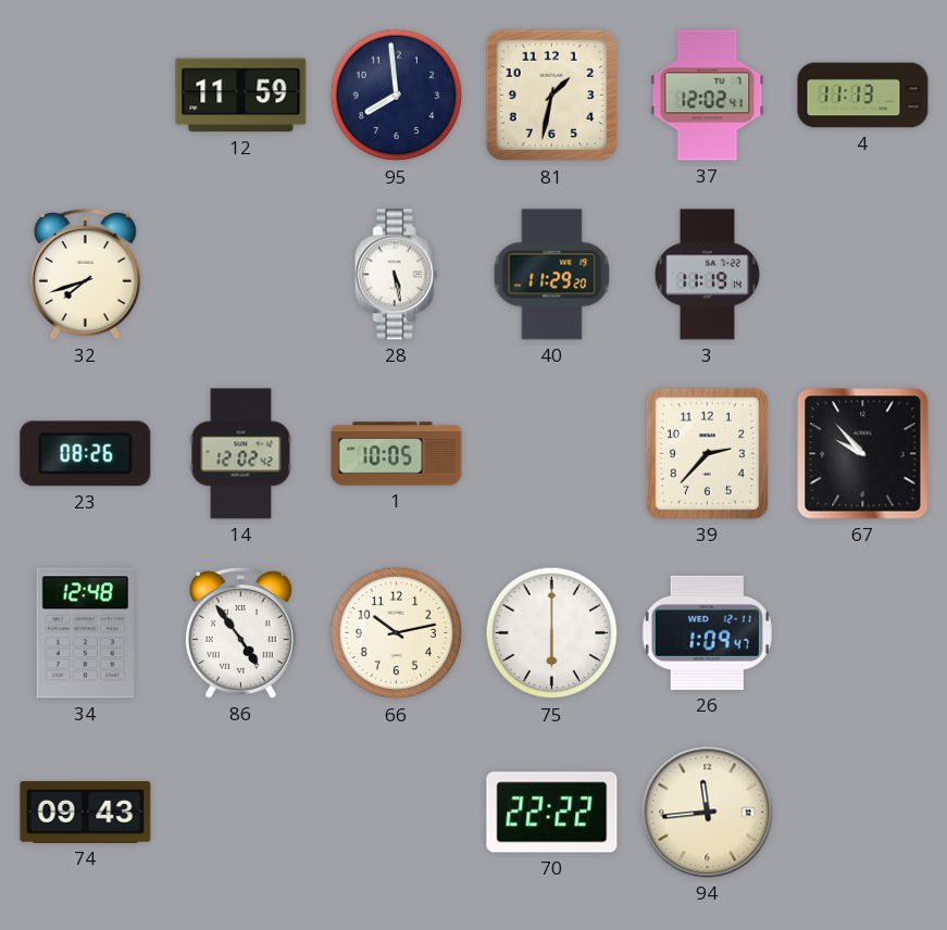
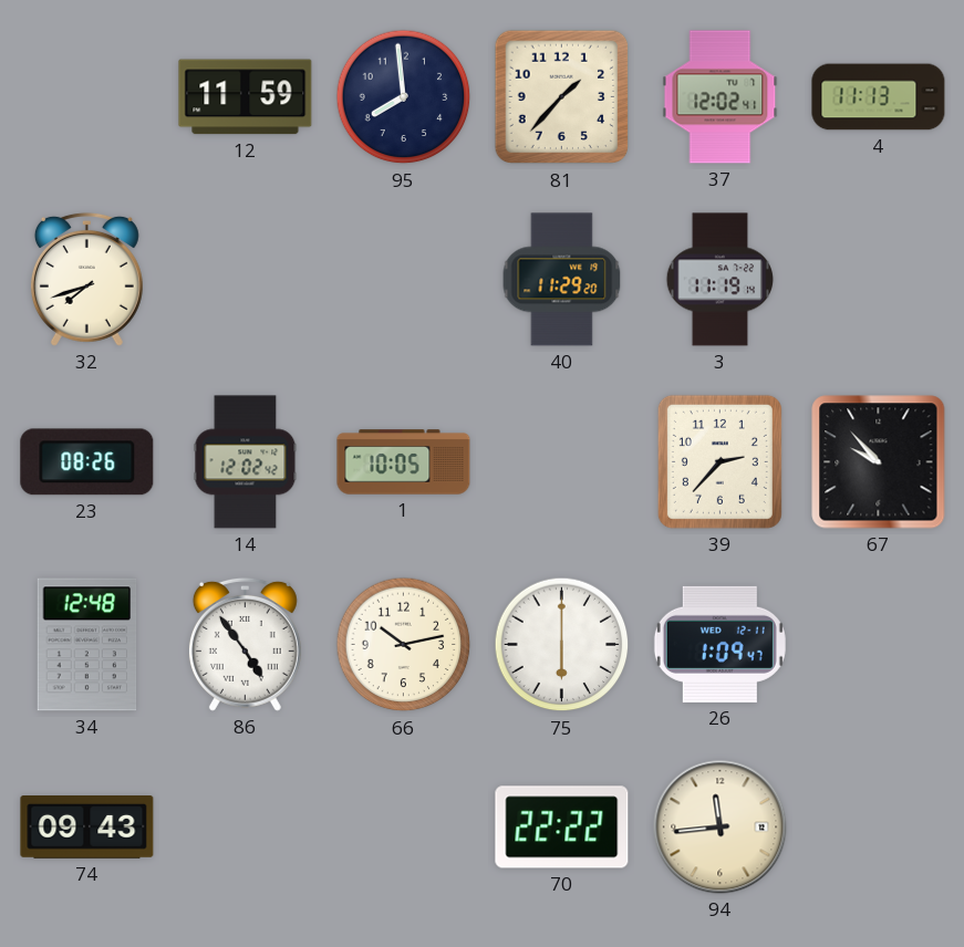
81: 1:32 -> 1:37 (562, 97)
28: 5:28 -> none (396, 275)
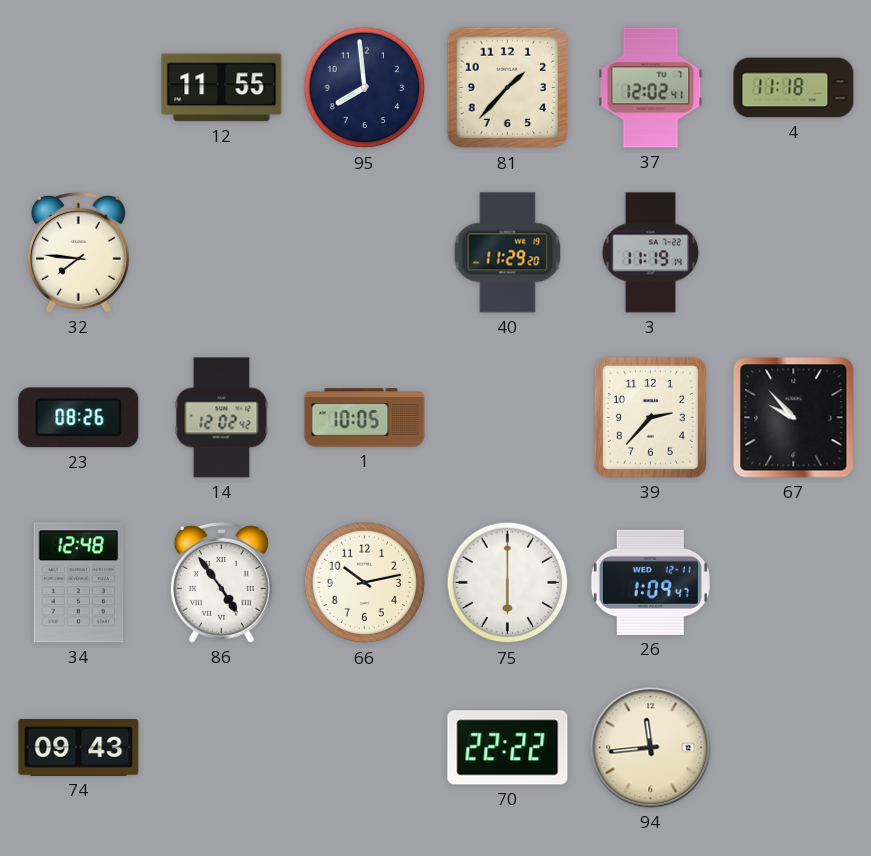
12: 11:59 -> 11:55 (222, 88)
4: 11:13 -> 11:18 (794, 88)
32: 7:42 -> 7:46 (78, 252)
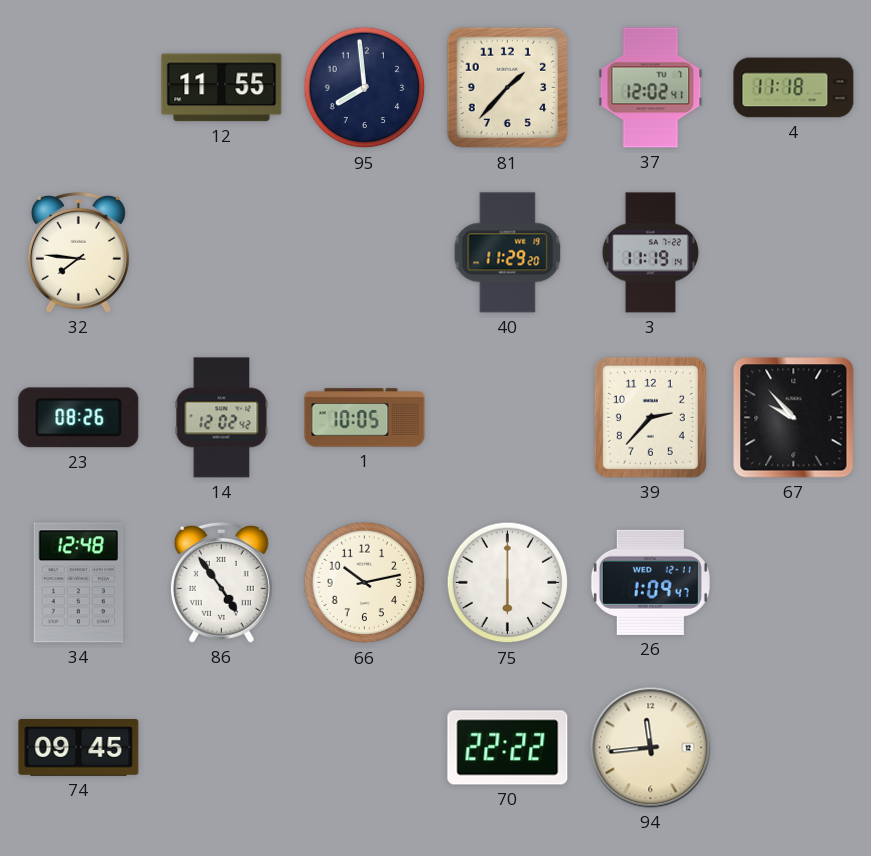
74: 09:43 -> 09:45 (79, 748)
